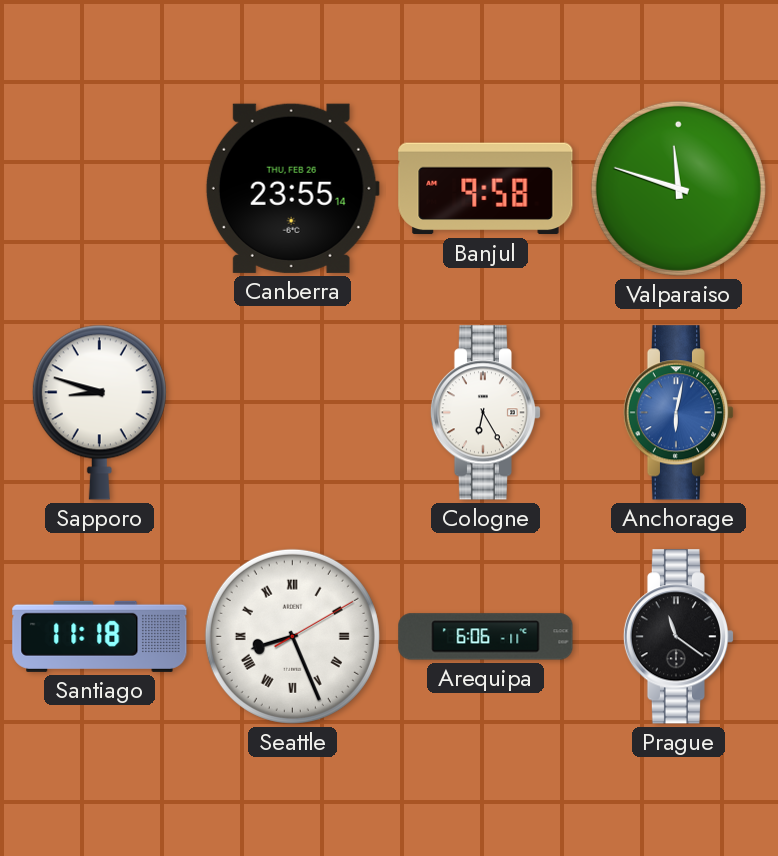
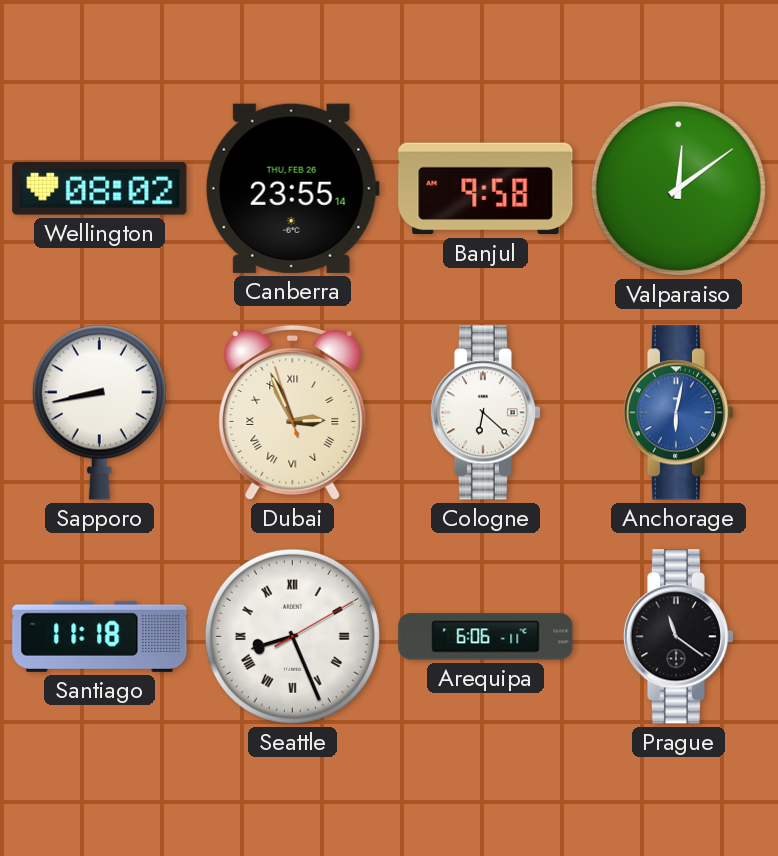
Wellington: none -> 08:02 (100, 189)
Valparaiso: 11:48 -> 12:09 (678, 188)
Sapporo: 8:48 -> 8:43 (99, 412)
Dubai: none -> 2:55 (293, 412)
Cologne: 6:25 -> 6:22 (486, 413)
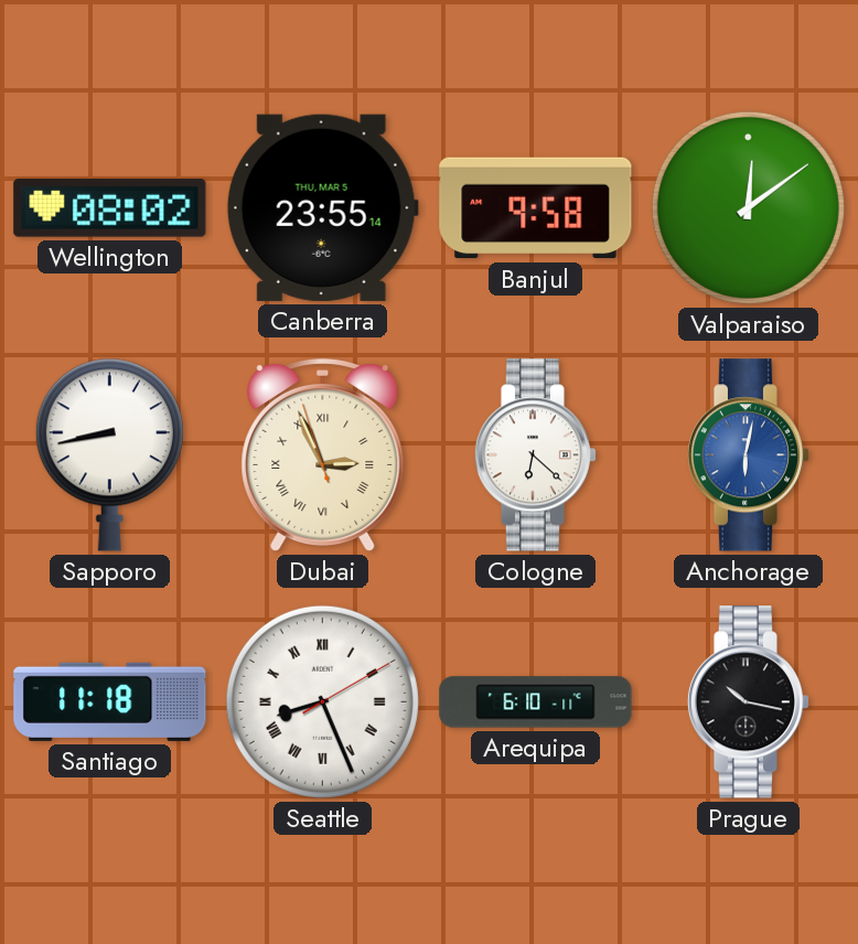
Canberra date: THU, FEB 26 -> THU, MAR 5 (322, 207)
Arequipa: 6:06 -> 6:10 (536, 702)
Prague: 11:21 -> 10:17 (749, 702)
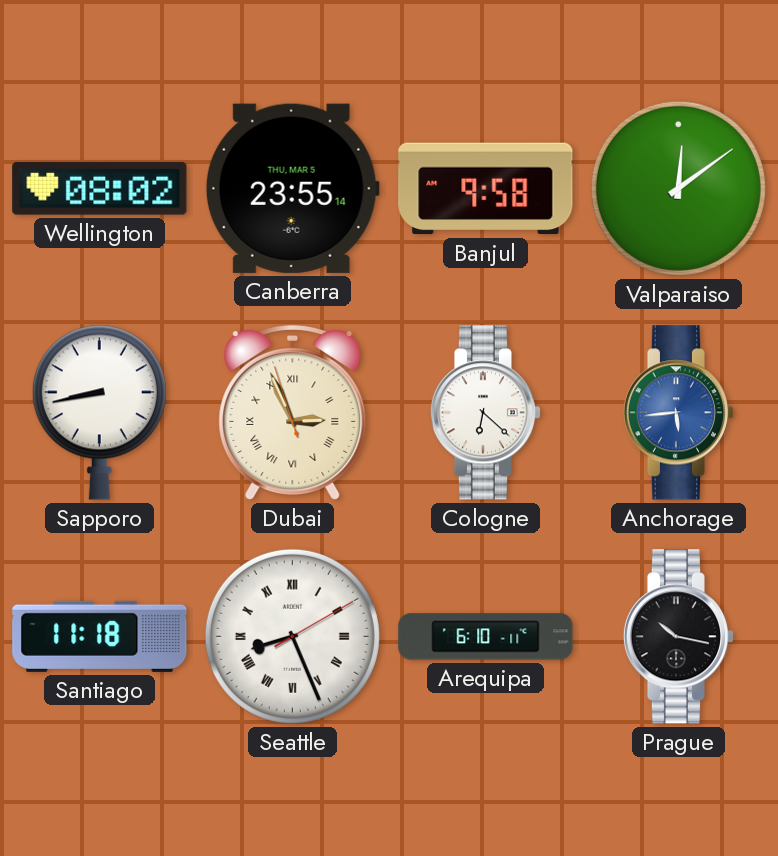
Anchorage: 6:02 -> 5:44 (679, 413)
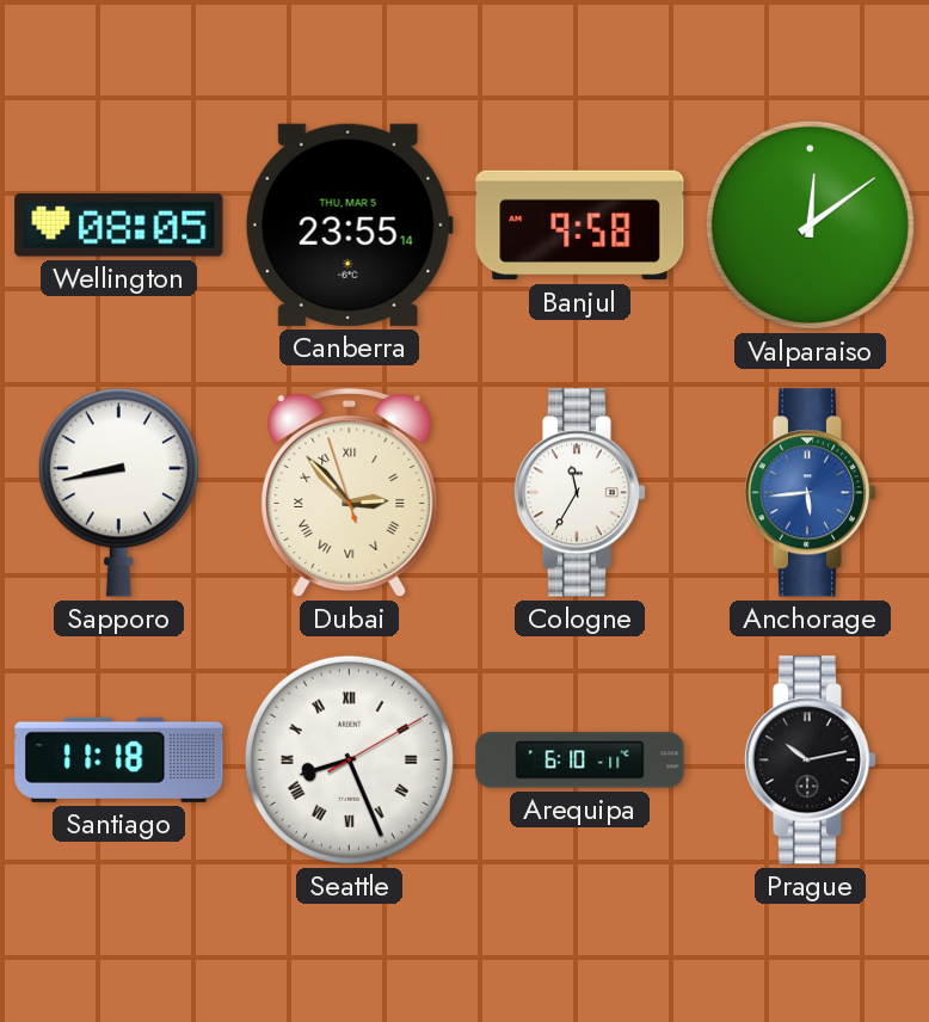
Wellington: 08:02 -> 08:05 (119, 226)
Dubai: 2:55 -> 2:52 (350, 492)
Cologne: 6:22 -> 11:35 (580, 493)
Prague: 10:17 -> 10:13 (811, 761)
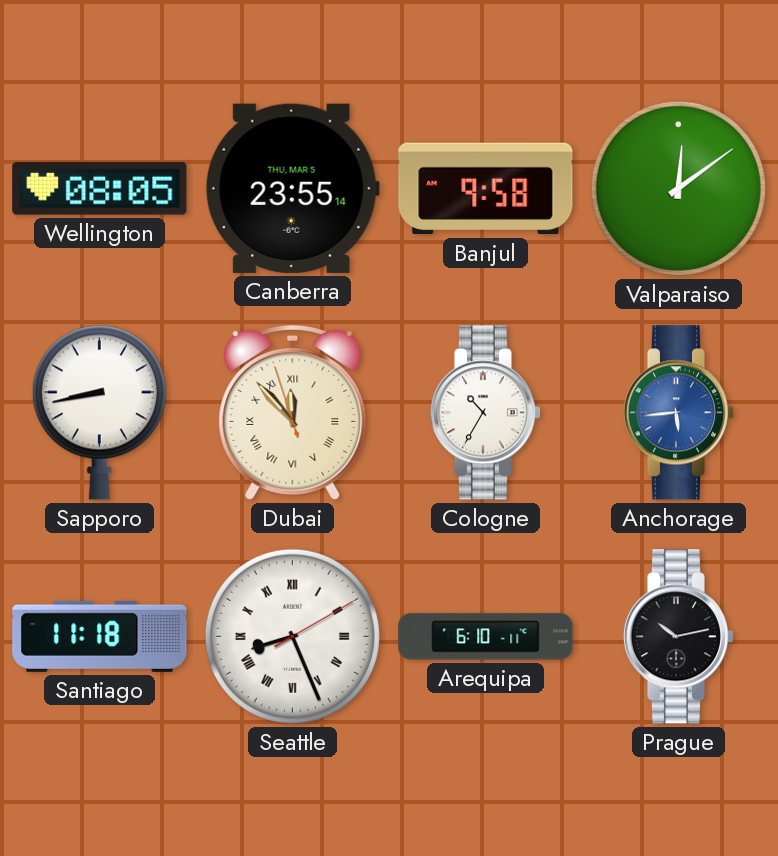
Dubai: 2:52 -> 11:52 (293, 412)
Cologne: 11:35 -> 10:35 (486, 413)
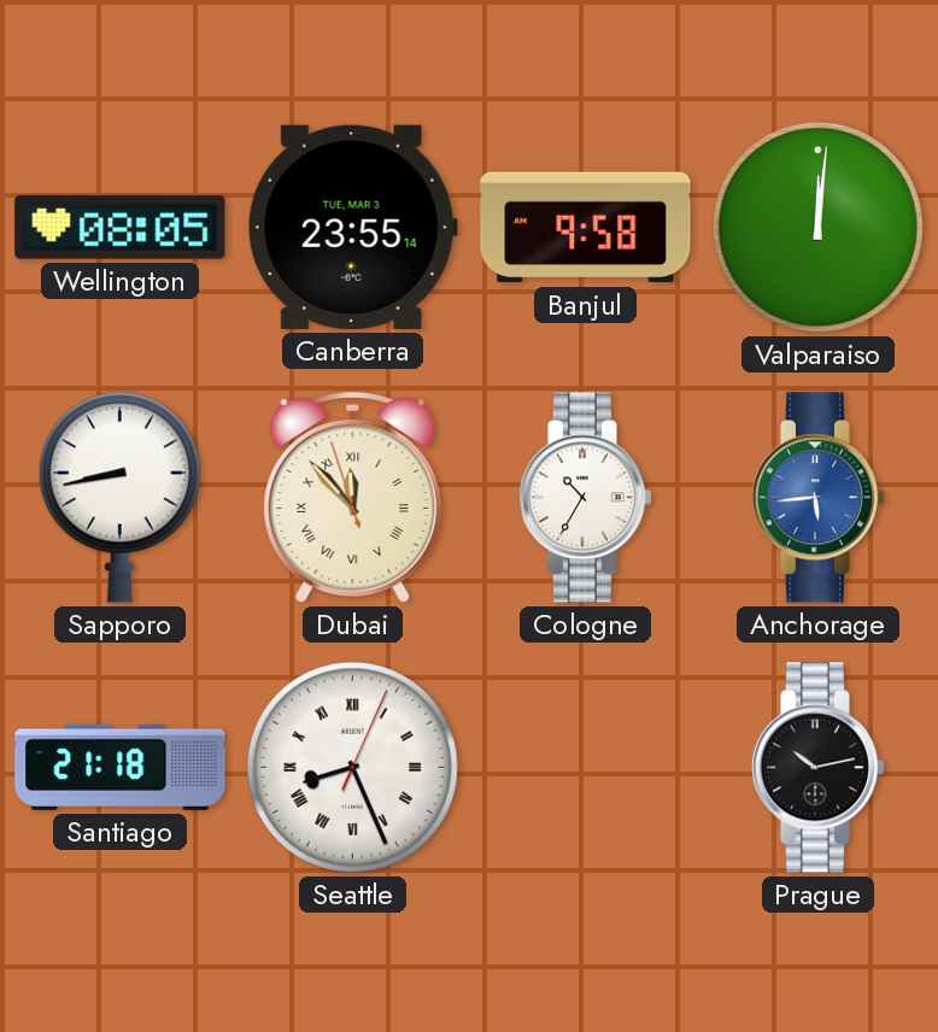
Canberra date: THU, MAR 5 -> TUE, MAR 3 (352, 227)
Valparaiso: 12:09 -> 12:01 (817, 227)
Santiago: 11:18 -> 21:18 (121, 767)
Seattle: 8:26:10 -> 8:26:04 (352, 767)
Arequipa: 6:10 -> none (486, 637)
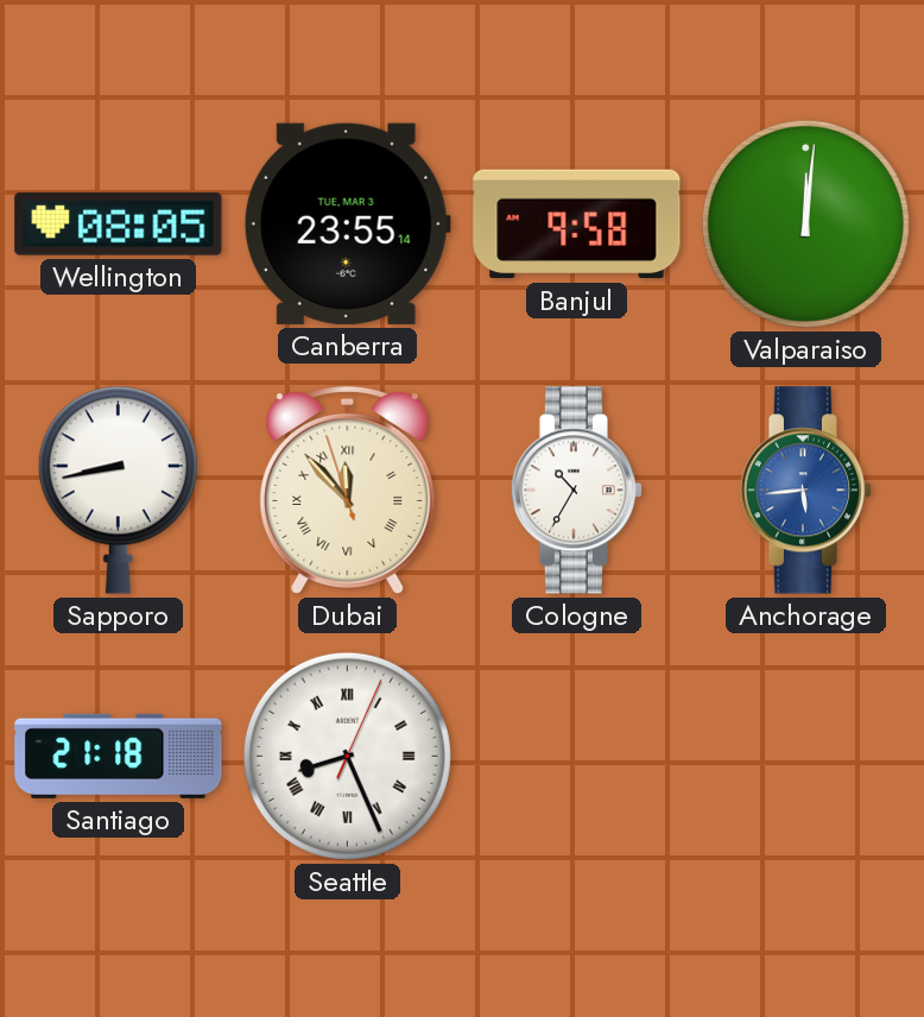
Prague: 10:13 -> none (819, 768)
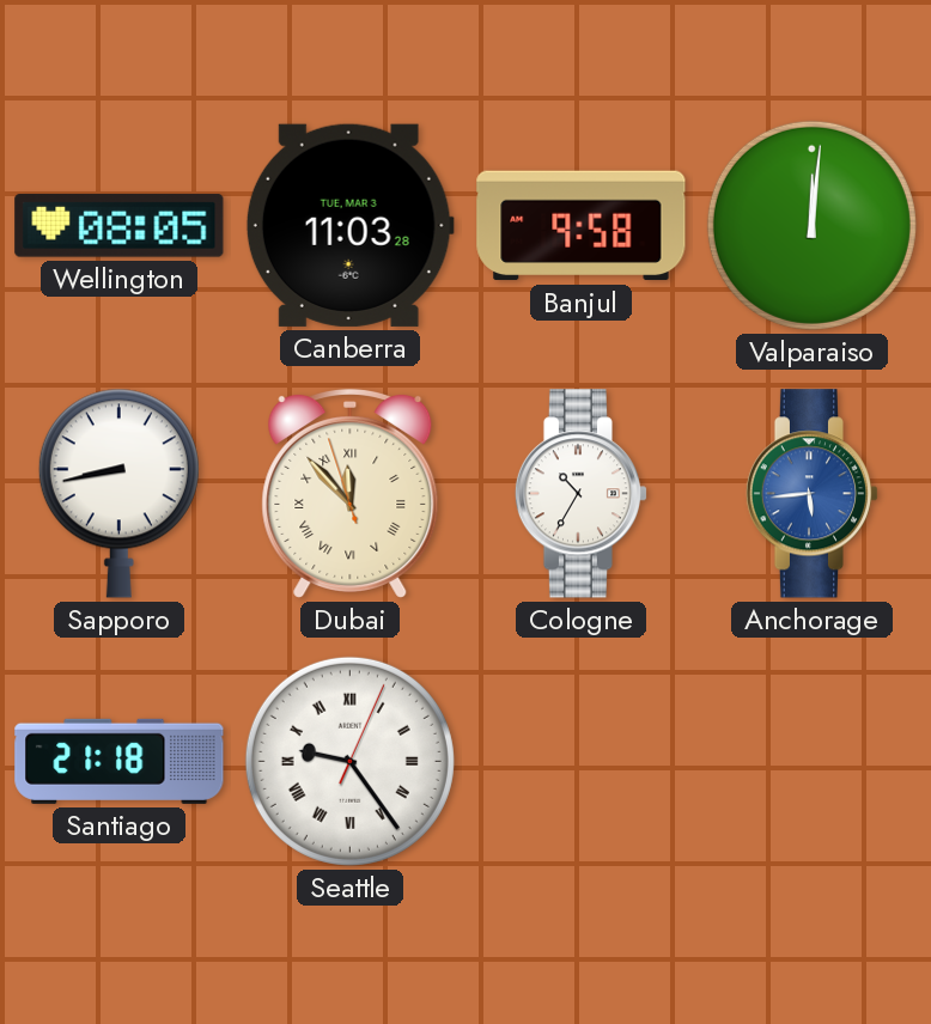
Canberra: 23:55 -> 11:03 (349, 225)
Seattle: 8:26 -> 9:24 (349, 761)
